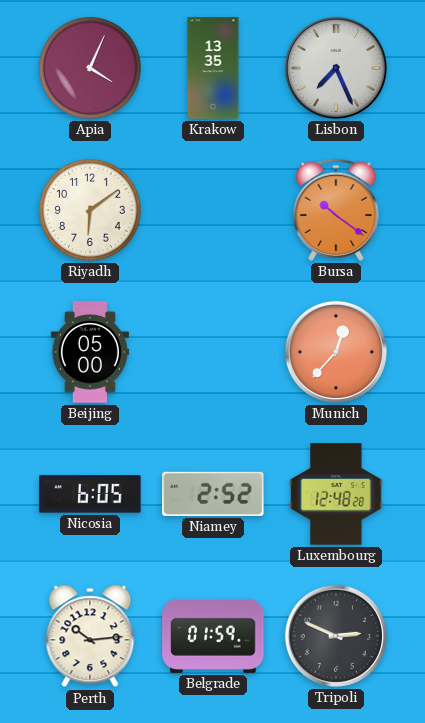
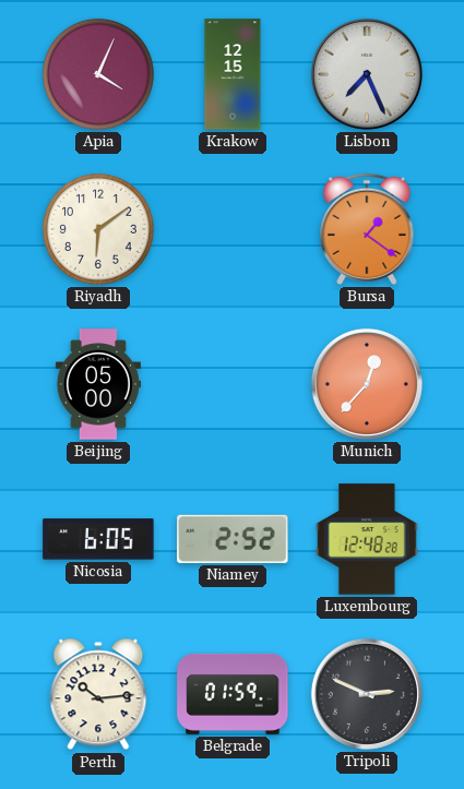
Krakow: 13:35 -> 12:15 (233, 74)
Bursa: 10:21 -> 1:21 (367, 229)
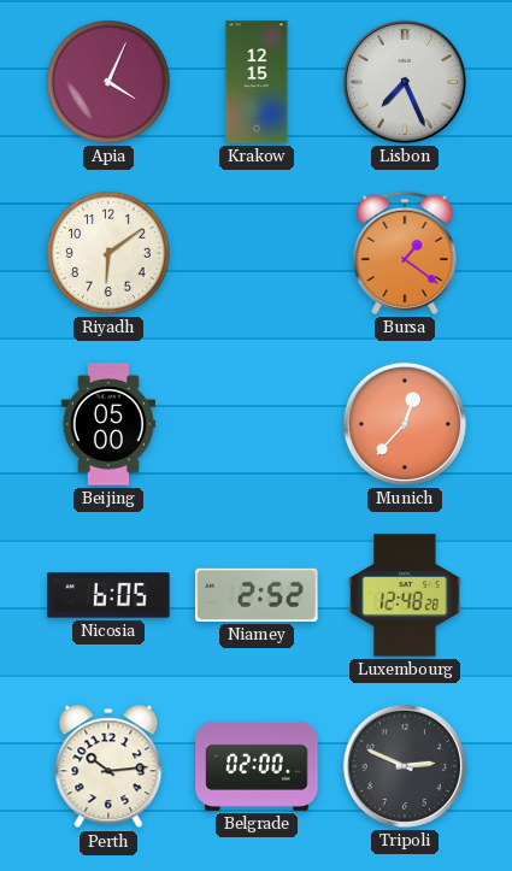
Belgrade: 01:59 -> 02:00 (257, 766)
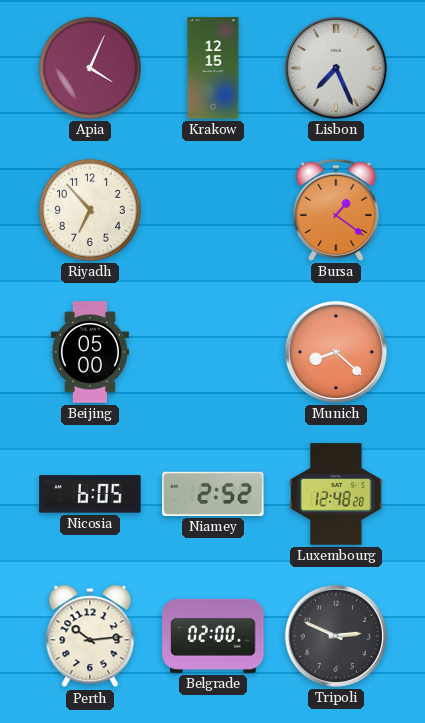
Riyadh: 6:09 -> 6:53 (90, 210)
Munich: 12:37 -> 8:22 (336, 352)
